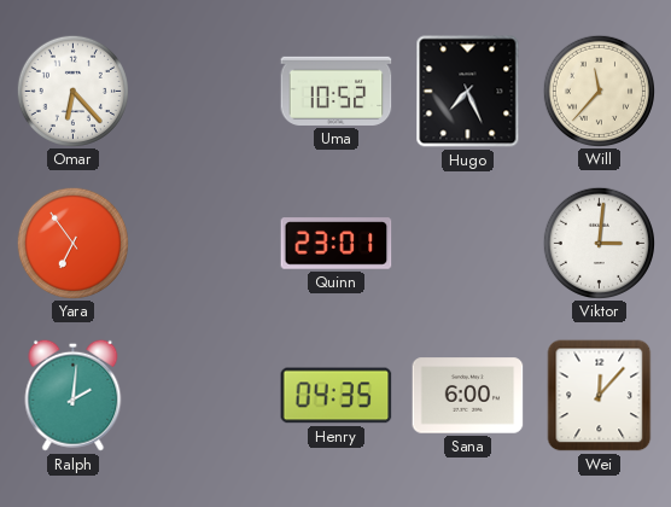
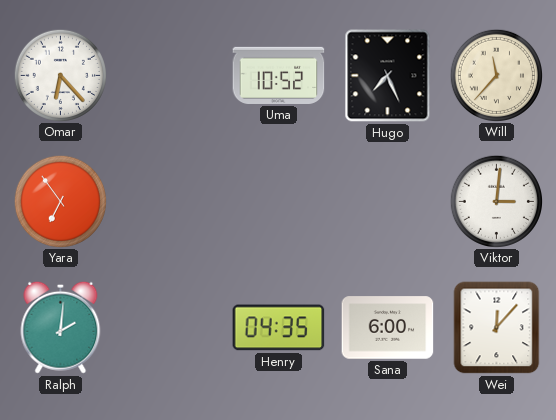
Quinn: 23:01 -> none (337, 244)
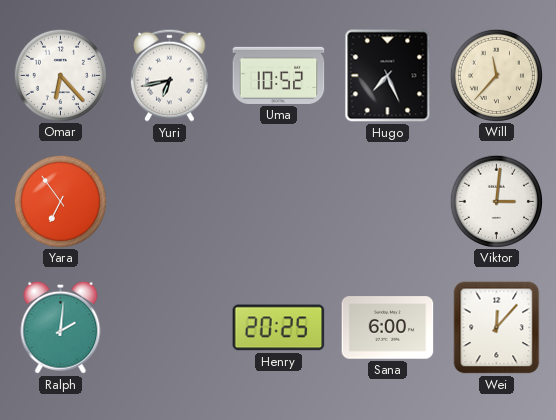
Yuri: none -> 6:43 (170, 75)
Henry: 04:35 -> 20:25 (279, 328)
